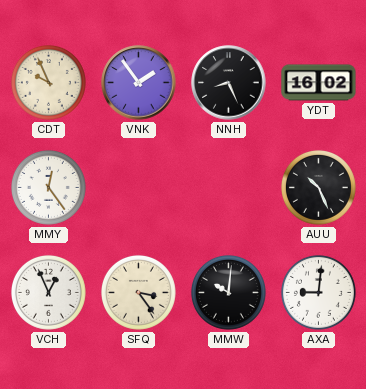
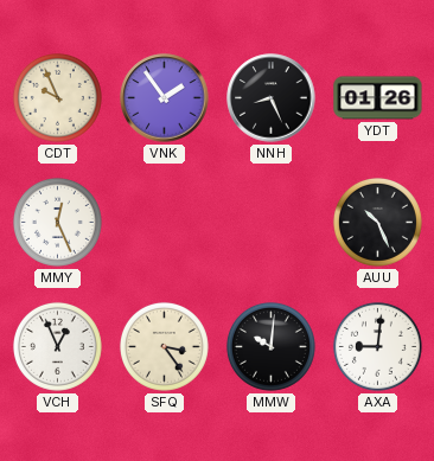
YDT: 16:02 -> 01:26 (378, 98)
MMY: 12:24 -> 12:26 (57, 222)
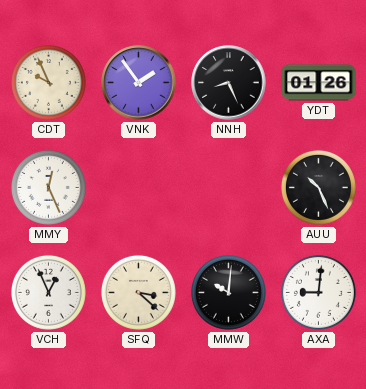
SFQ: 3:24 -> 3:22 (138, 292)
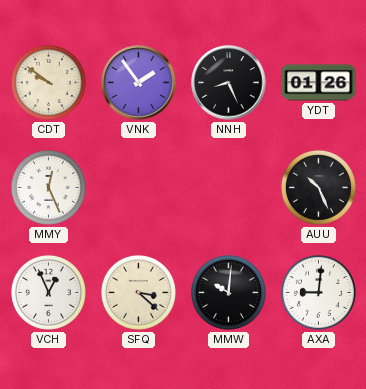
CDT: 9:56 -> 9:51 (48, 82)
